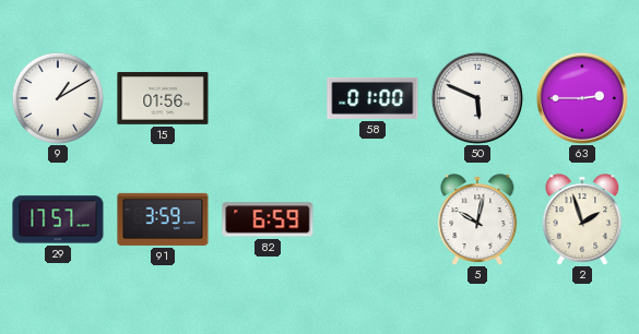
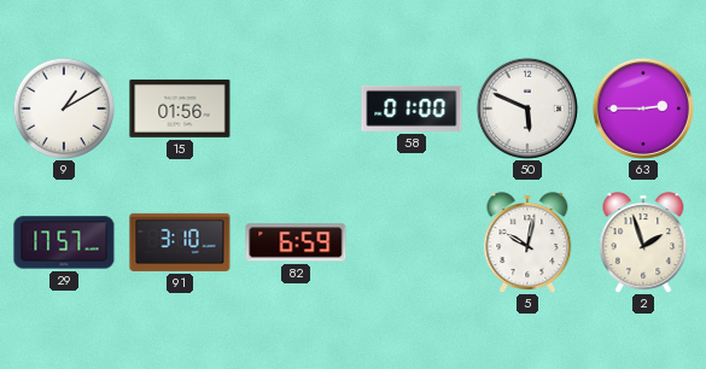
91: 3:59 -> 3:10 (180, 242)
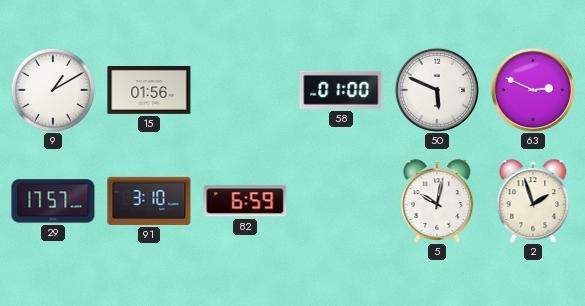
63: 2:45 -> 2:49 (533, 90)
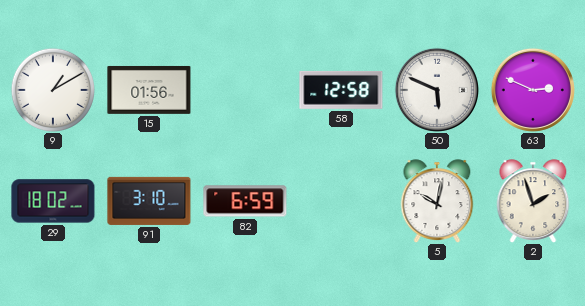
58: 01:00 -> 12:58 (341, 90)
29: 17:57 -> 18:02 (53, 201)
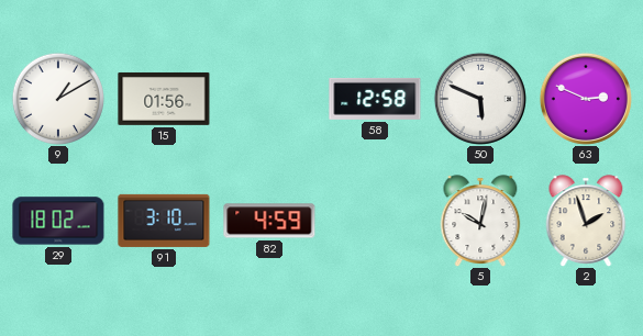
82: 6:59 -> 4:59 (269, 221)
